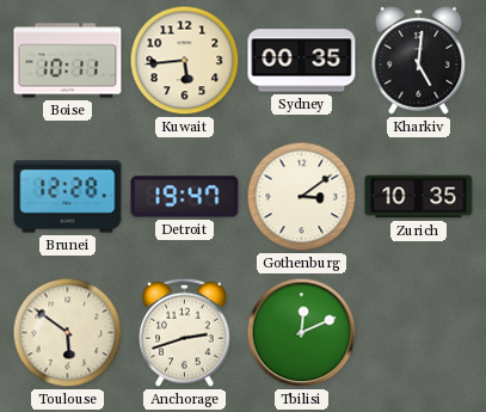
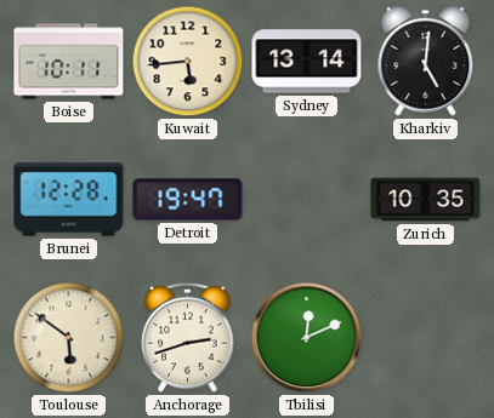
Sydney: 00:35 -> 13:14 (307, 62)
Gothenburg: 3:09 -> none (302, 197)
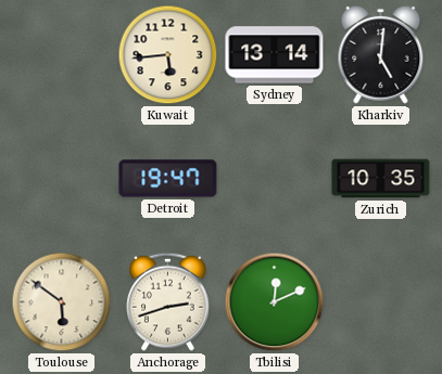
Boise: 10:11 -> none (69, 62)
Brunei: 12:28 -> none (69, 200)
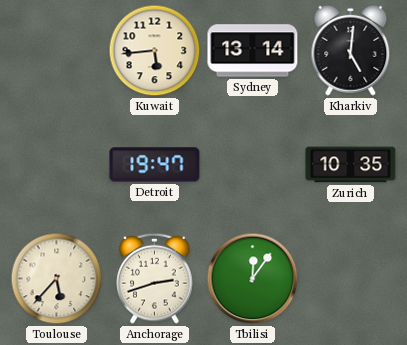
Toulouse: 5:51 -> 5:37 (57, 279)
Tbilisi: 12:11 -> 12:06 (253, 279)
